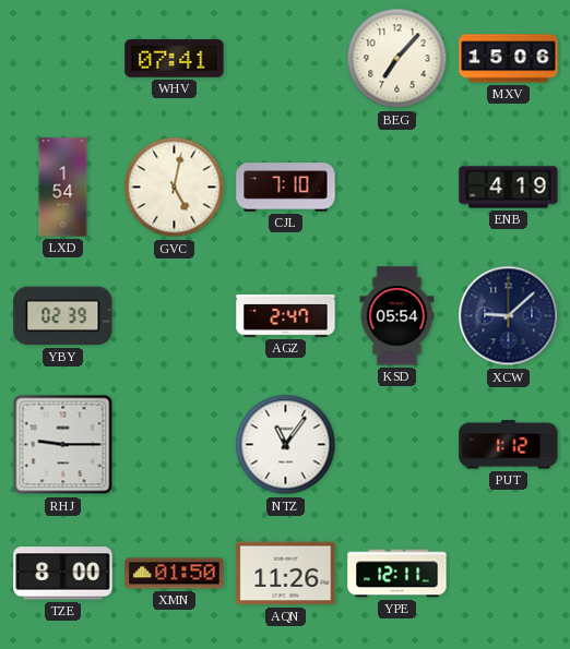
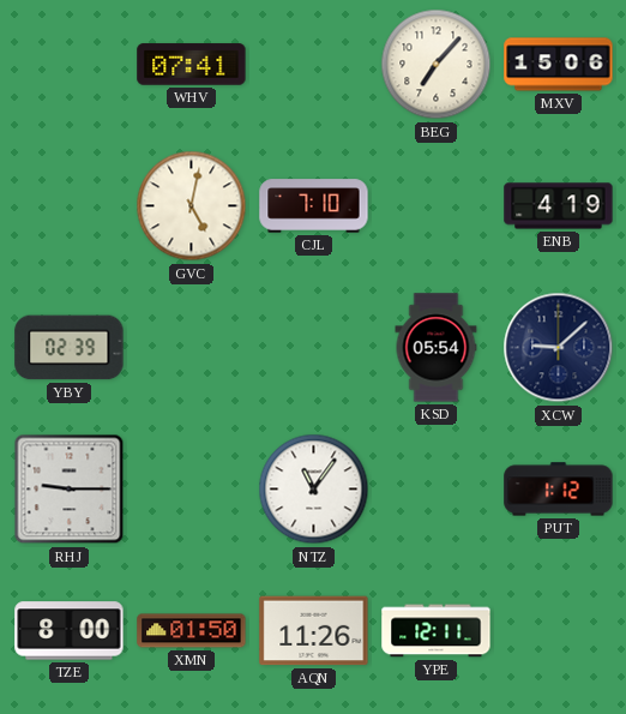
LXD: 1:54 -> none (63, 188)
AGZ: 2:47 -> none (286, 316)
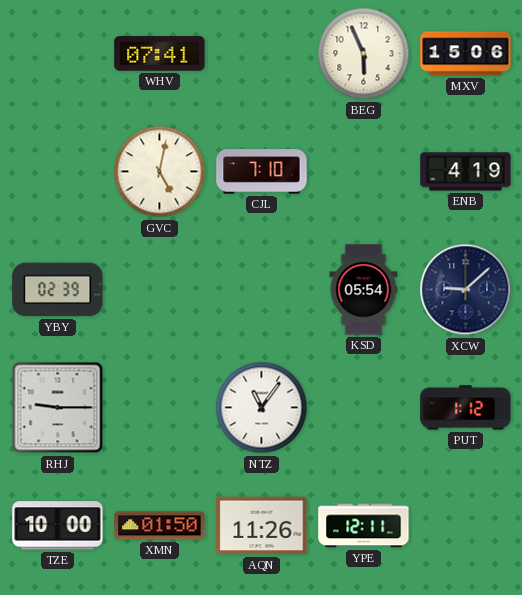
BEG: 7:07 -> 5:56 (364, 54)
TZE: 8:00 -> 10:00 (58, 526)
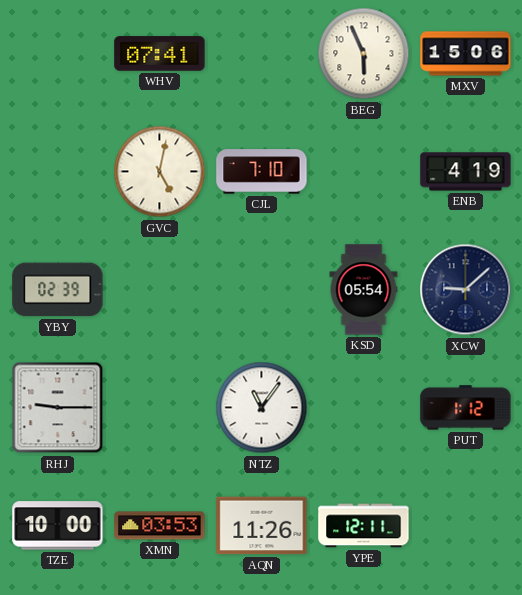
XMN: 01:50 -> 03:53 (160, 526)
